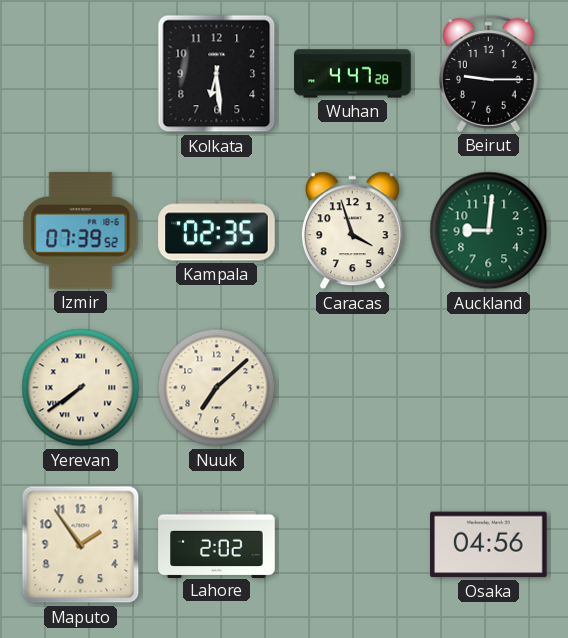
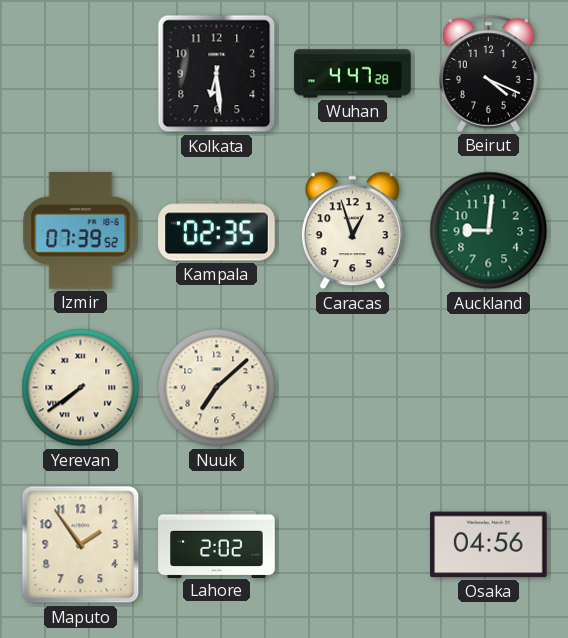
Beirut: 9:15 -> 4:19 (489, 73)
Caracas: 3:57 -> 12:57 (352, 231)
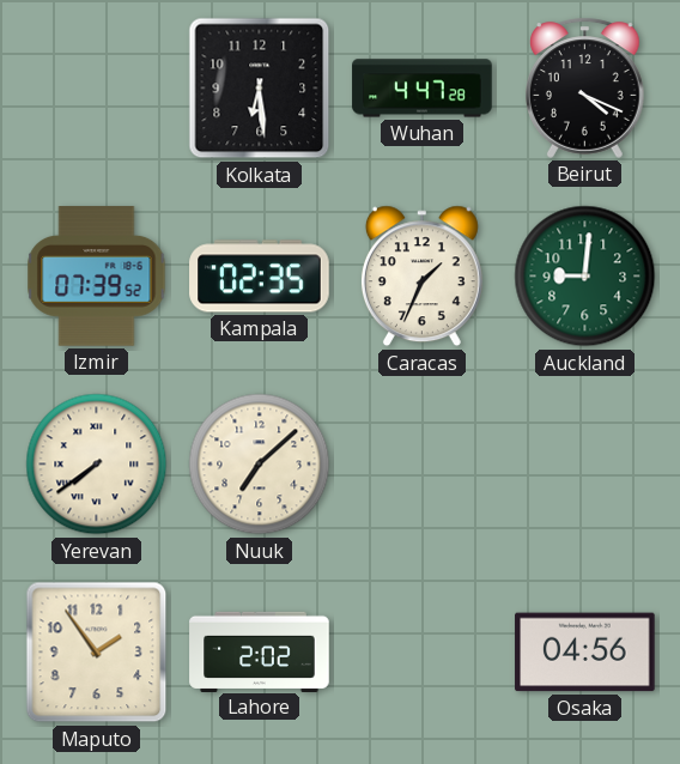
Caracas: 12:57 -> 1:34 (421, 277)
